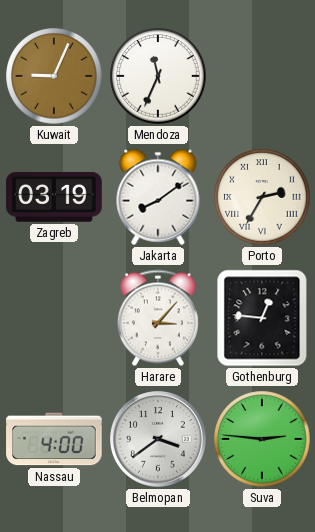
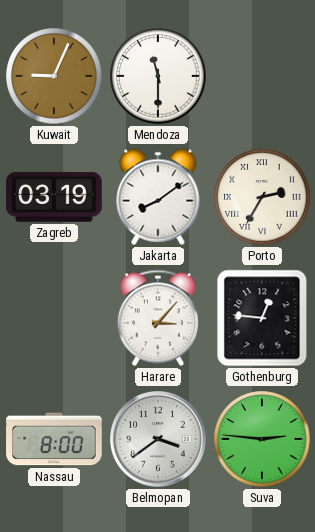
Mendoza: 11:34 -> 11:30 (158, 76)
Nassau: 4:00 -> 8:00 (54, 439)
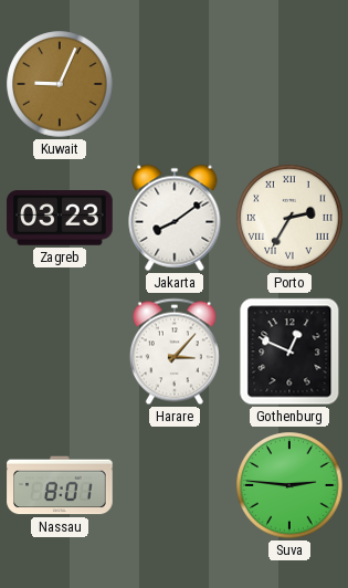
Mendoza: 11:30 -> none (158, 76)
Zagreb: 03:19 -> 03:23 (60, 218)
Gothenburg: 12:46 -> 12:49 (289, 351)
Nassau: 8:00 -> 8:01 (60, 485)
Belmopan: 3:39 -> none (159, 440)
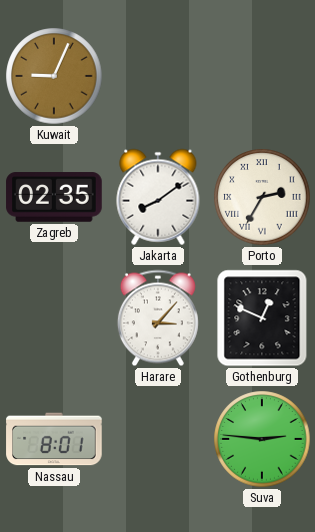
Zagreb: 03:23 -> 02:35 (54, 197)
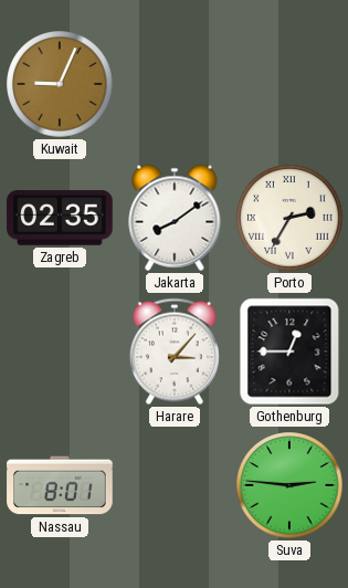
Gothenburg: 12:49 -> 12:45 (289, 351)
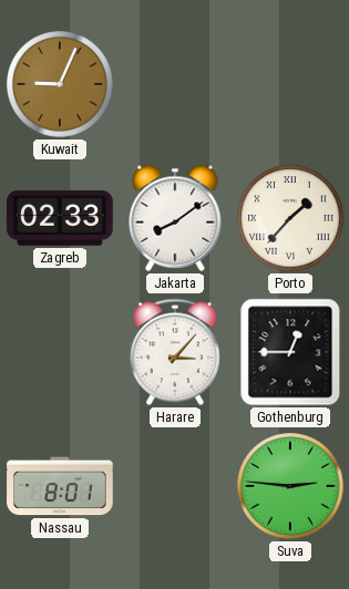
Zagreb: 02:35 -> 02:33 (60, 218)
Porto: 2:35 -> 1:37 (290, 218)
